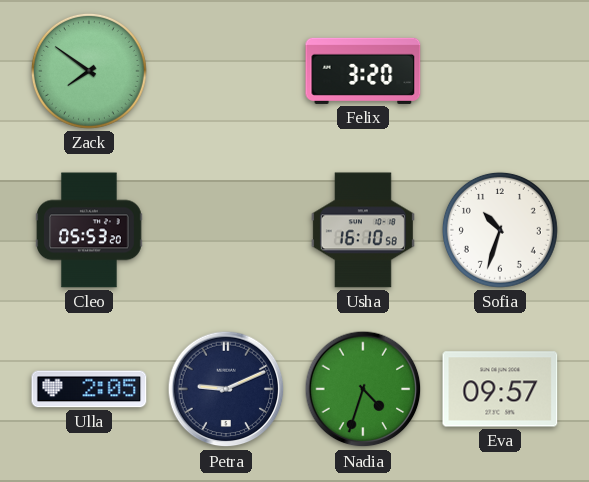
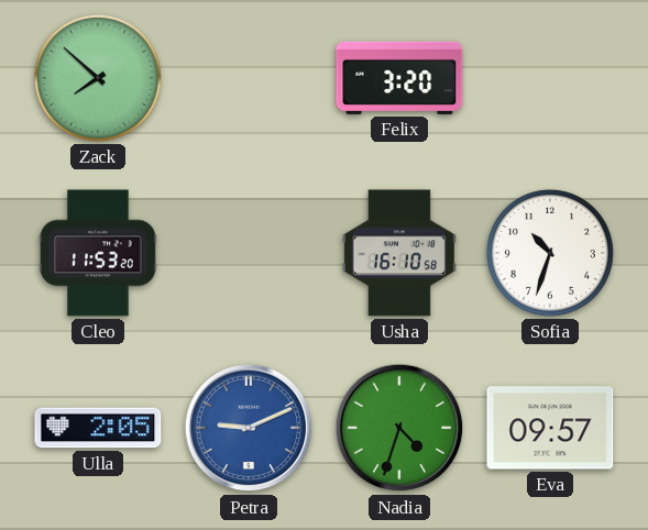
Zack: 7:51 -> 7:52 (98, 78)
Cleo: 05:53 -> 11:53 (98, 253)
Petra dial: navy -> blue (249, 428)
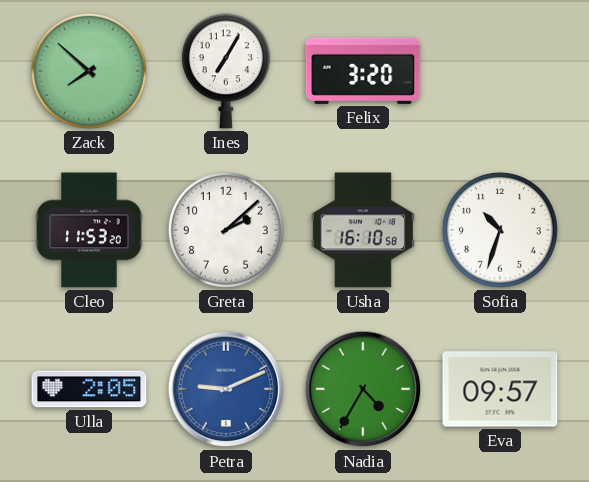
Ines: none -> 7:05 (226, 71)
Greta: none -> 2:08 (226, 230)
Nadia: 4:33 -> 4:35 (363, 389)
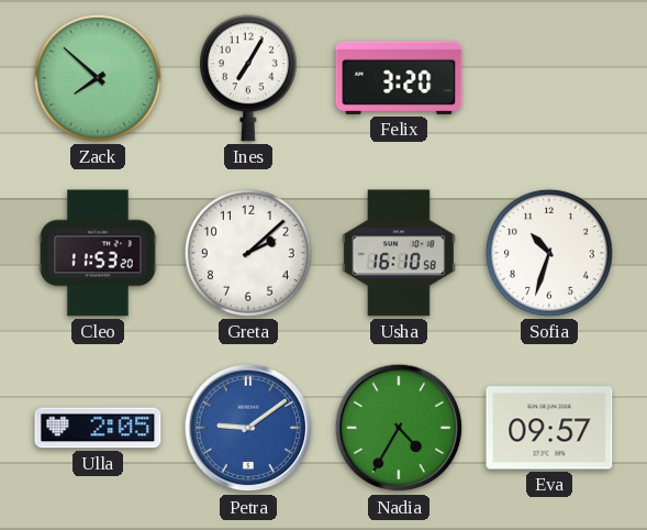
Petra: 9:11 -> 9:09 (248, 428)
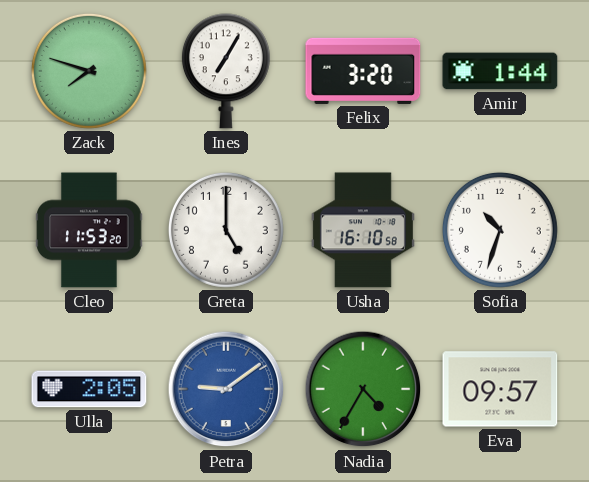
Zack: 7:52 -> 7:48 (89, 71)
Amir: none -> 1:44 (500, 71)
Greta: 2:08 -> 5:00 (226, 230)
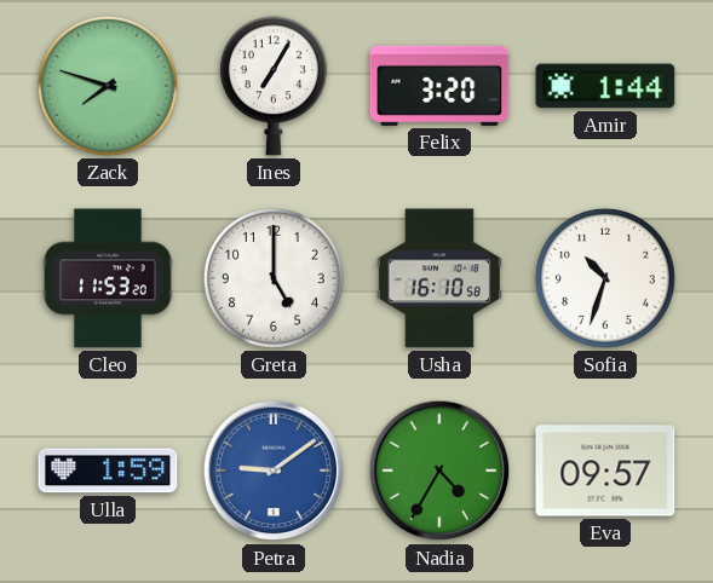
Ulla: 2:05 -> 1:59 (108, 471)
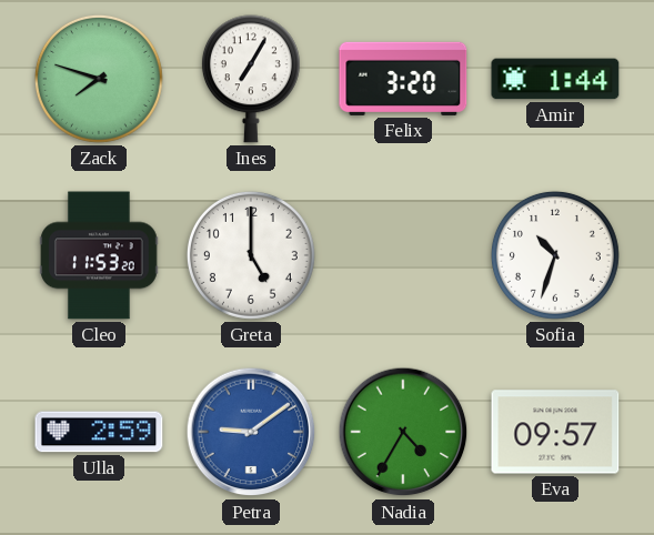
Usha: 16:10 -> none (439, 278)
Ulla: 1:59 -> 2:59 (99, 432)
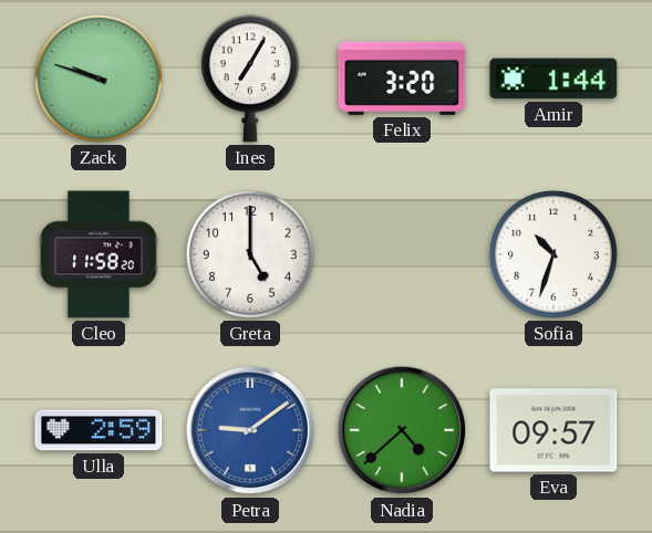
Zack: 7:48 -> 9:48 (99, 79)
Cleo: 11:53 -> 11:58 (99, 254)
Nadia: 4:35 -> 4:38 (402, 430)
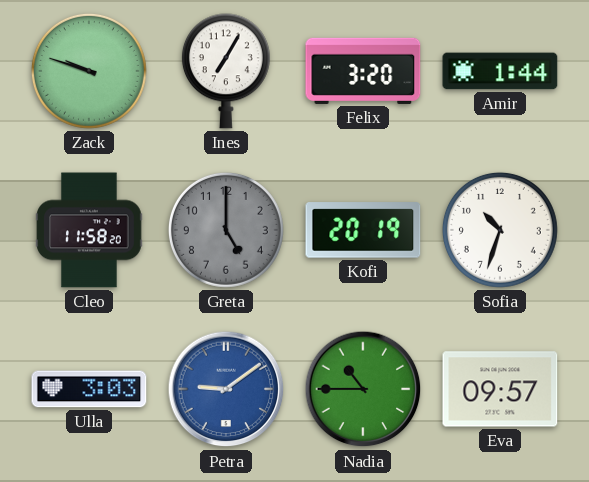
Greta dial: white -> grey (226, 230)
Kofi: none -> 20:19 (363, 230)
Ulla: 2:59 -> 3:03 (89, 389)
Nadia: 4:38 -> 10:45 (363, 389)
